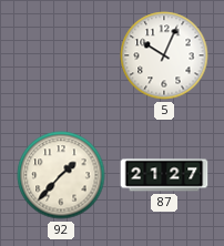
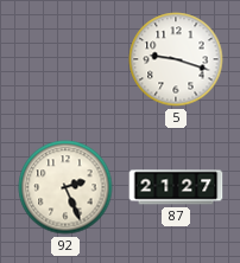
5: 10:04 -> 9:18 (176, 59)
92: 1:37 -> 2:26 (65, 187)
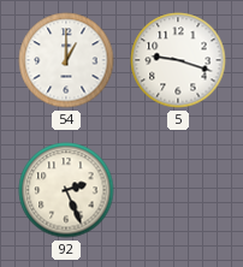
54: none -> 1:00 (66, 60)
87: 21:27 -> none (176, 187)
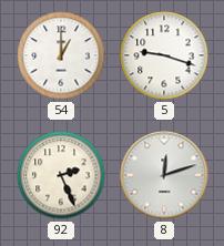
8: none -> 12:12 (164, 175)
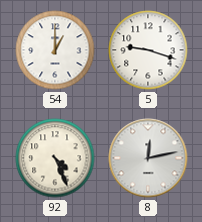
92: 2:26 -> 4:26 (55, 158)
8: 12:12 -> 12:13 (148, 158)
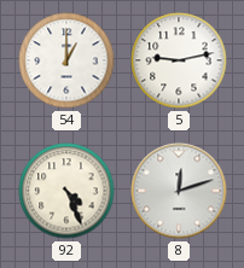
5: 9:18 -> 9:13 (179, 60)
8: 12:13 -> 12:12 (179, 191)
